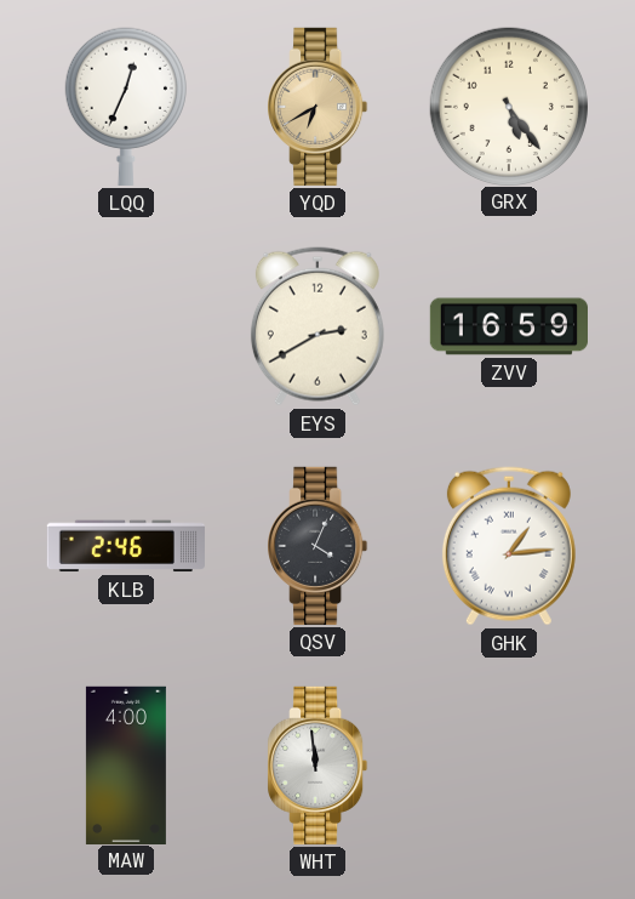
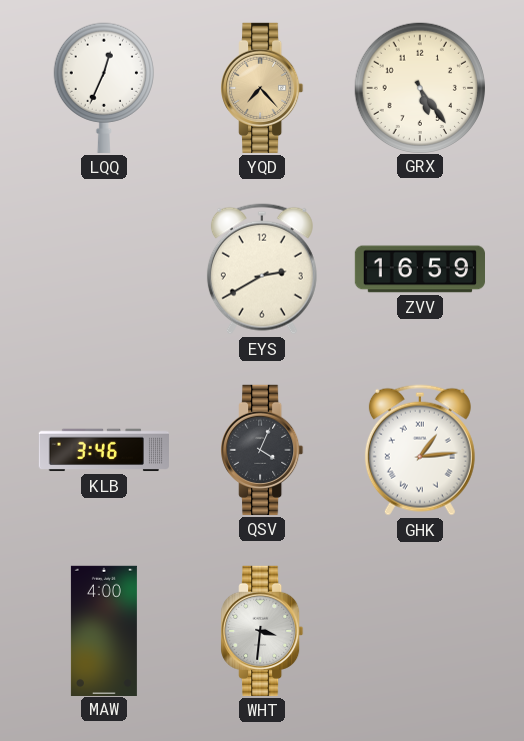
YQD: 6:40 -> 7:23 (262, 88)
KLB: 2:46 -> 3:46 (104, 450)
WHT: 11:59 -> 3:31 (262, 631)
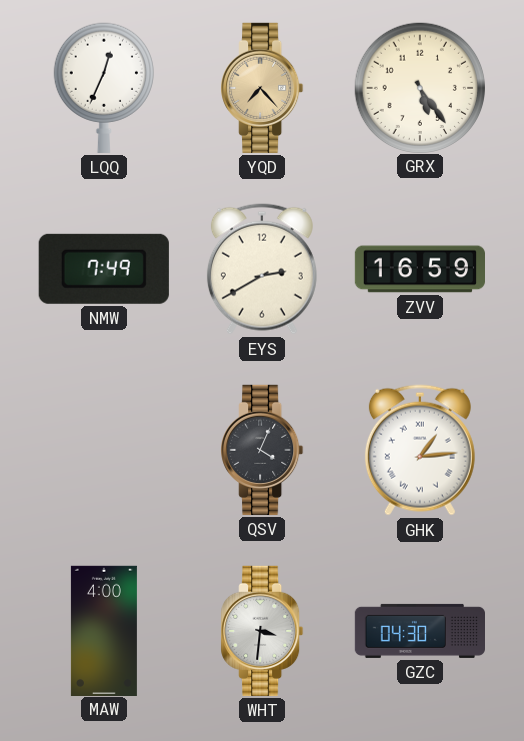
NMW: none -> 7:49 (104, 269)
KLB: 3:46 -> none (104, 450)
GZC: none -> 04:30 (419, 631)
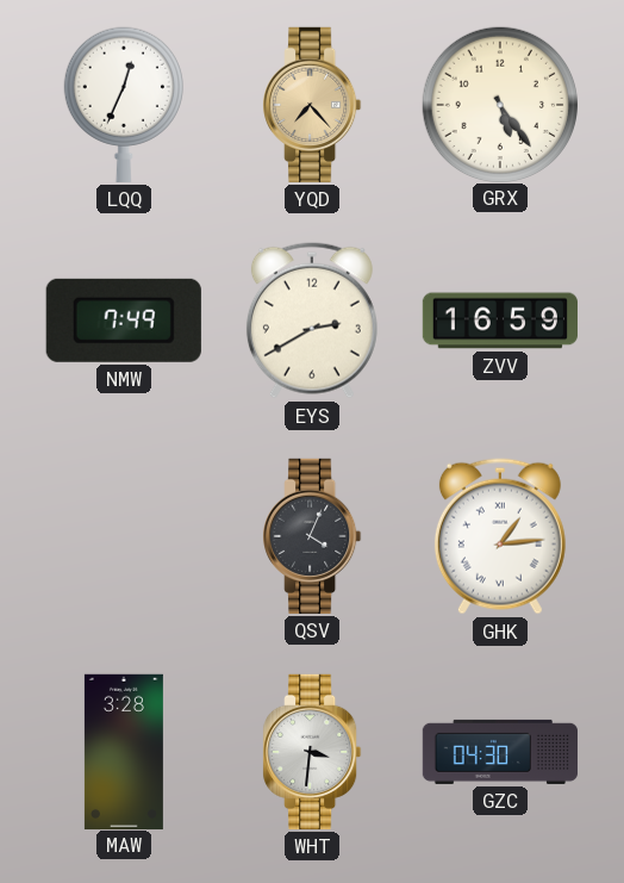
MAW: 4:00 -> 3:28 (124, 751)
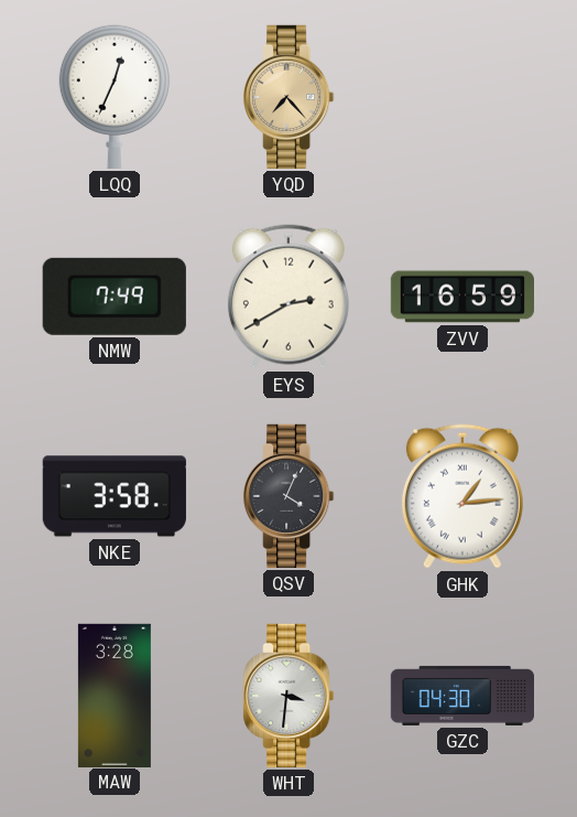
GRX: 5:24 -> none (499, 104)
NKE: none -> 3:58 (115, 496)
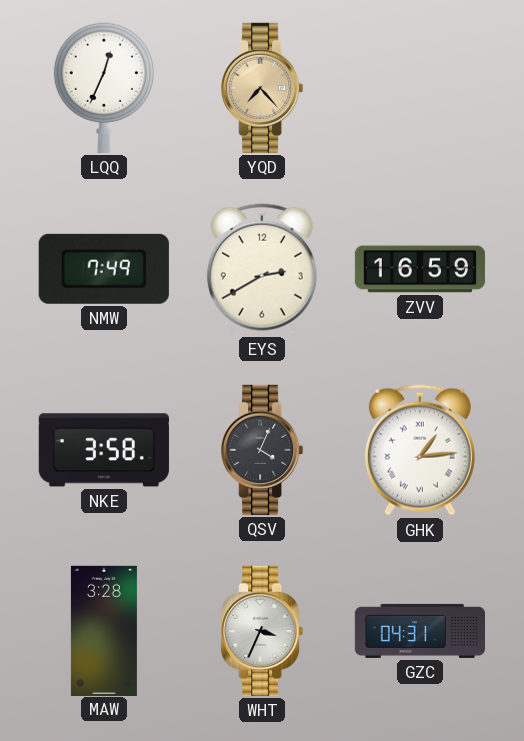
WHT: 3:31 -> 3:34 (262, 631)
GZC: 04:30 -> 04:31 (419, 631)
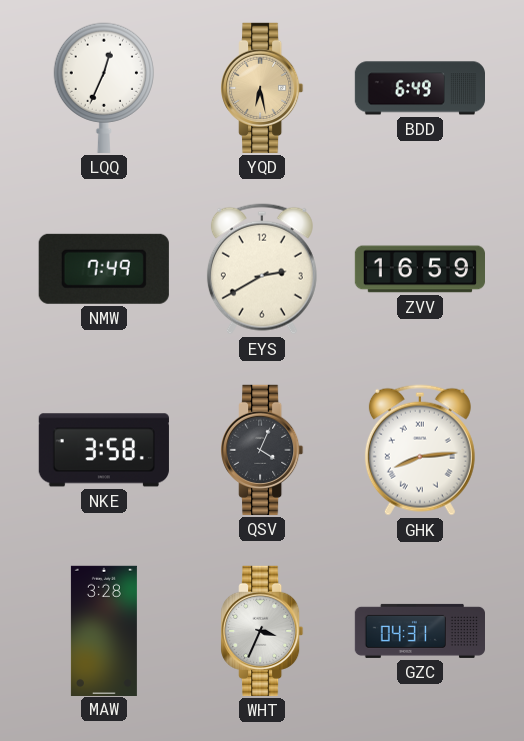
YQD: 7:23 -> 6:28 (262, 88)
BDD: none -> 6:49 (419, 88)
GHK: 1:14 -> 8:14 (420, 450)
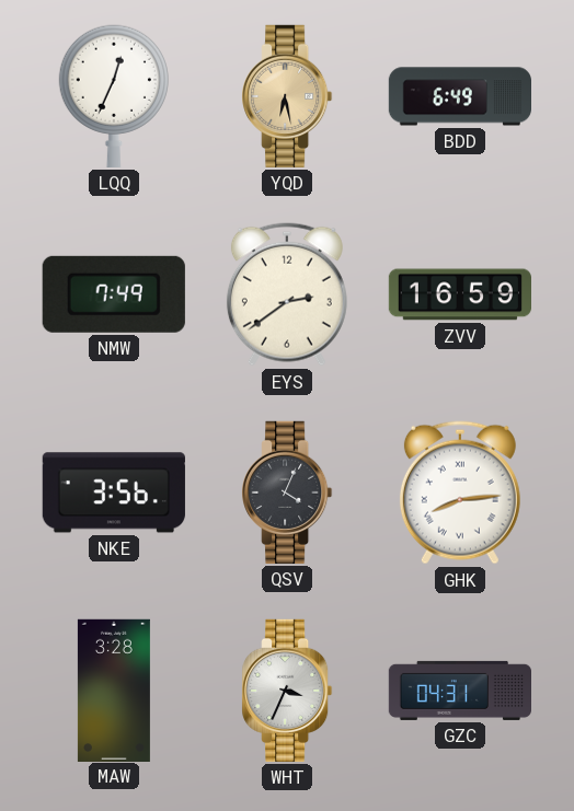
EYS: 2:40 -> 2:39 (287, 294)
NKE: 3:58 -> 3:56 (114, 493)
